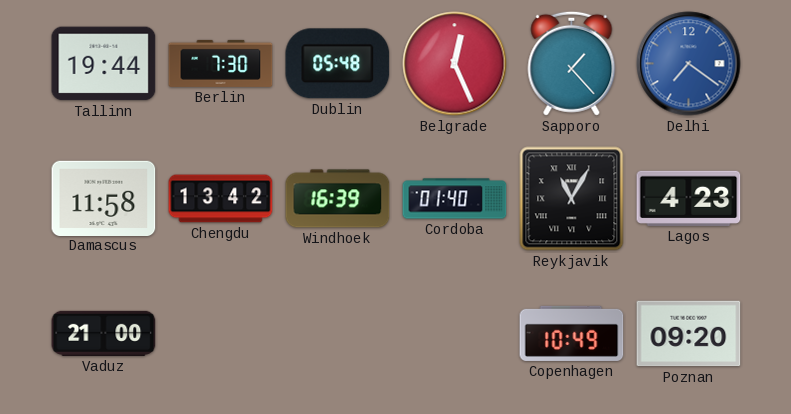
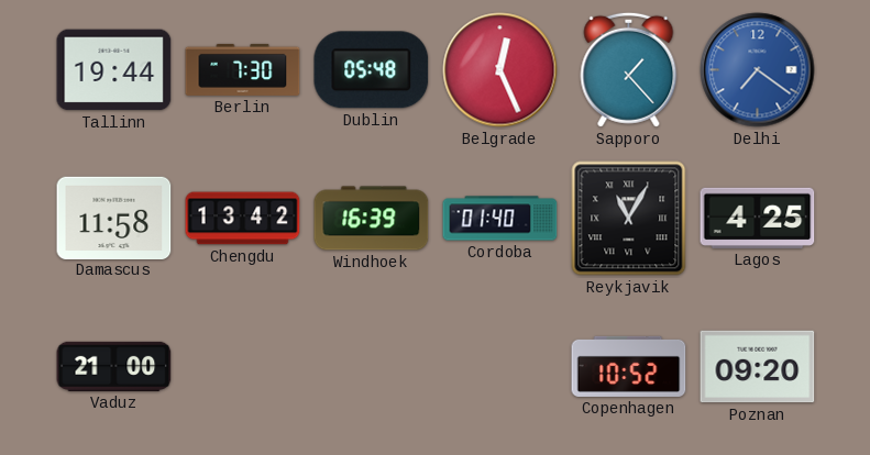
Lagos: 4:23 -> 4:25 (758, 218)
Copenhagen: 10:49 -> 10:52 (629, 366)
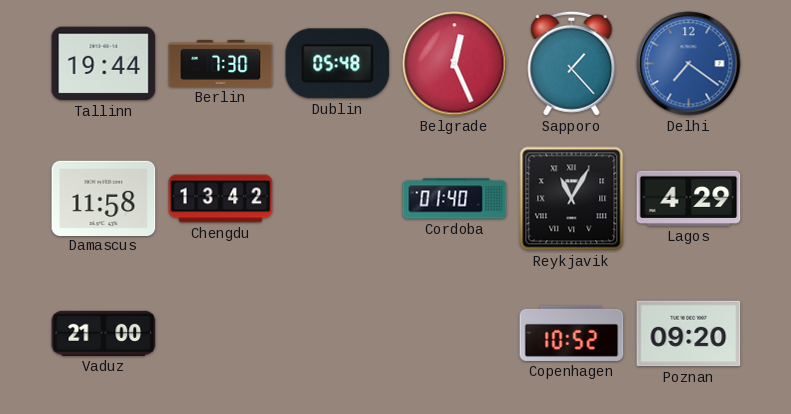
Windhoek: 16:39 -> none (372, 219)
Lagos: 4:25 -> 4:29 (689, 198)
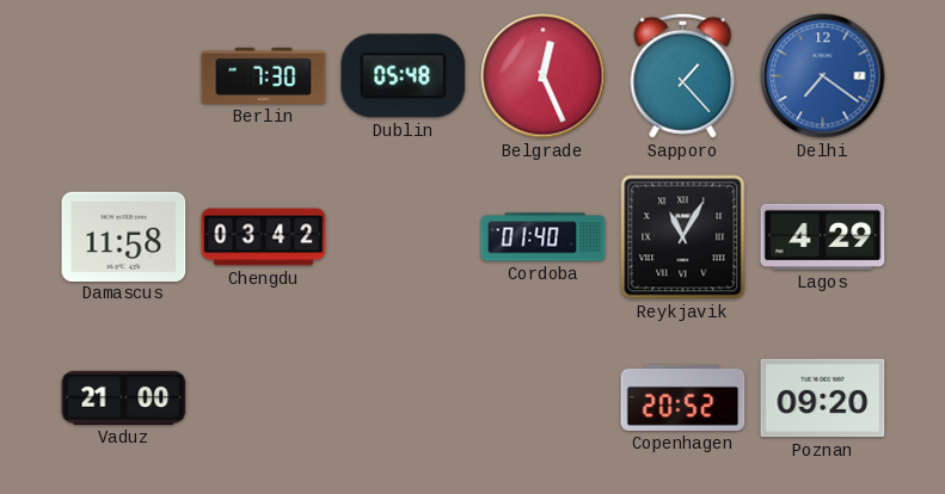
Tallinn: 19:44 -> none (104, 64)
Chengdu: 13:42 -> 03:42 (264, 237)
Copenhagen: 10:52 -> 20:52 (683, 397)
